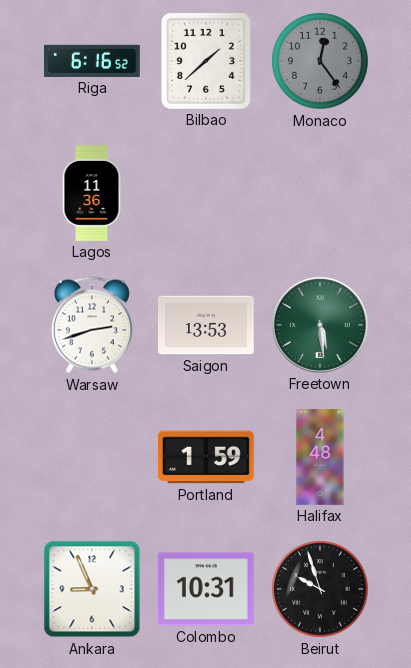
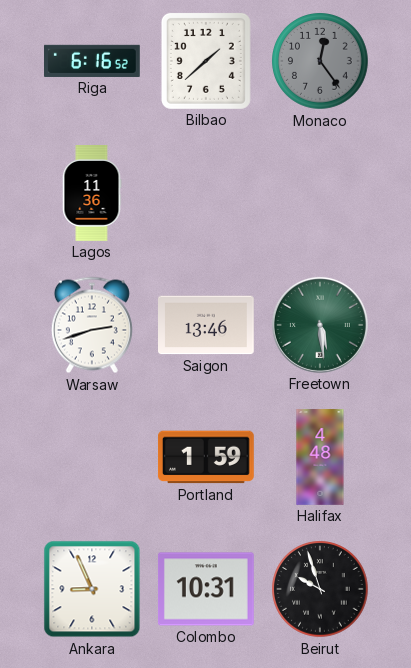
Saigon: 13:53 -> 13:46 (207, 325)
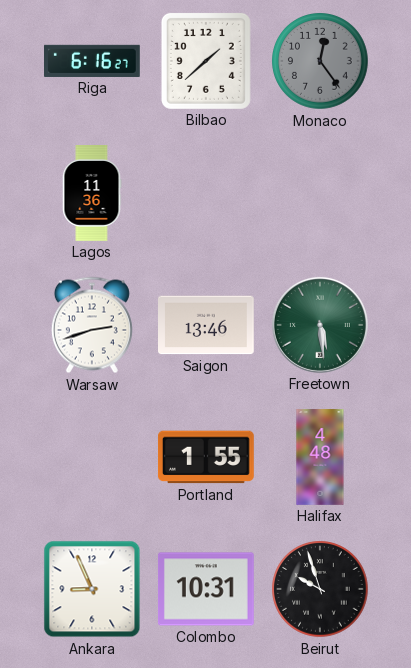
Riga: 6:16:52 -> 6:16:27 (93, 61)
Portland: 1:59 -> 1:55 (207, 457)
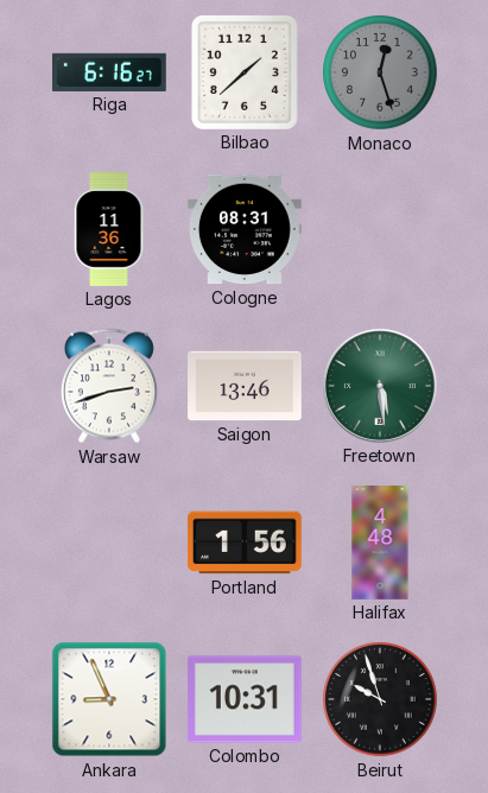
Monaco: 12:24 -> 12:27 (380, 72)
Cologne: none -> 08:31 (246, 229)
Portland: 1:55 -> 1:56 (246, 543)
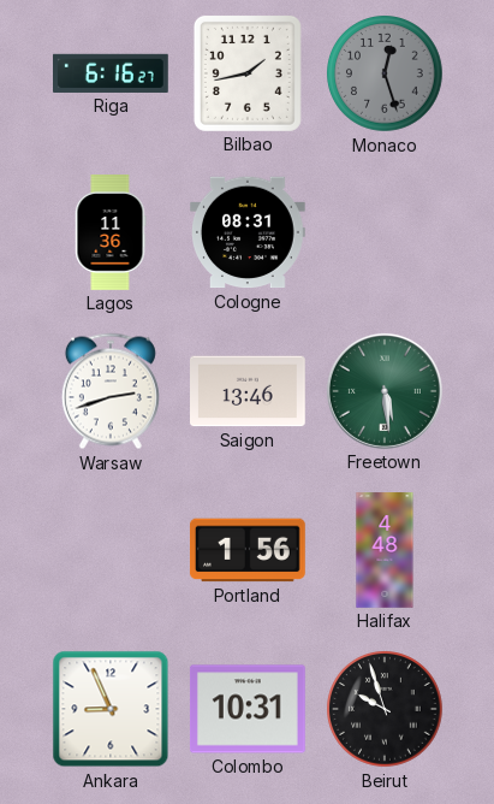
Bilbao: 1:38 -> 1:43 (248, 73)
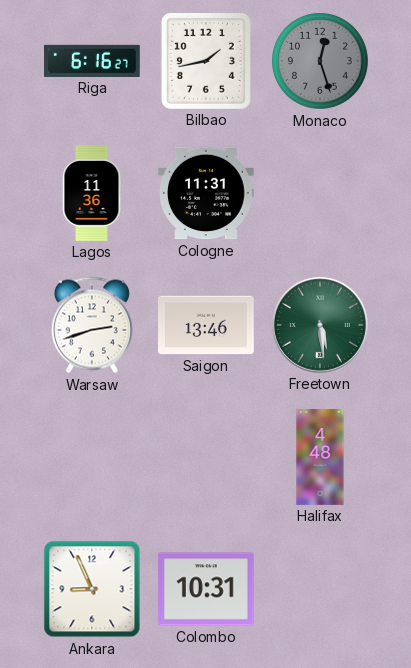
Cologne: 08:31 -> 11:31 (207, 193)
Portland: 1:56 -> none (249, 550)
Beirut: 9:57 -> none (385, 709)
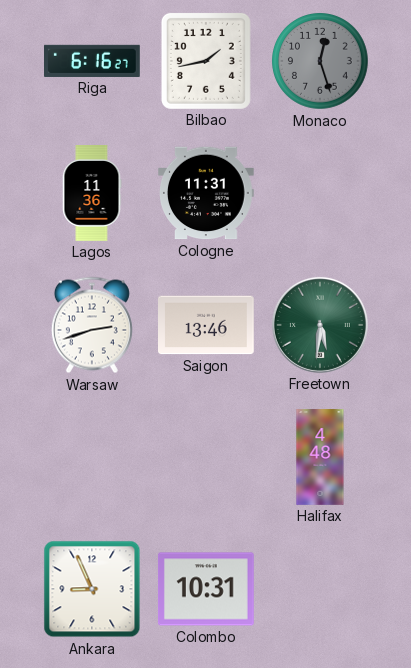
Freetown: 5:29 -> 5:31 (320, 325)
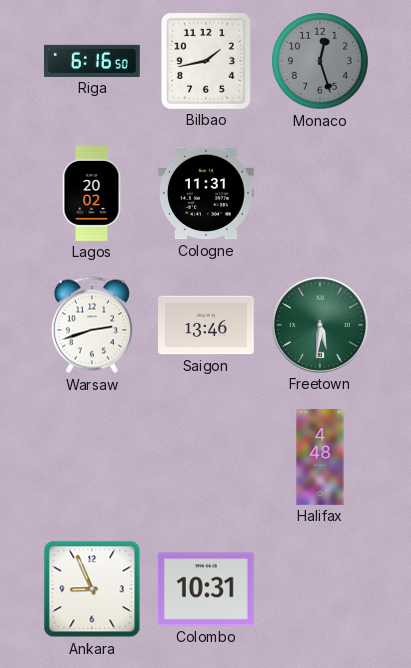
Riga: 6:16:27 -> 6:16:50 (93, 61)
Lagos: 11:36 -> 20:02 (92, 194)
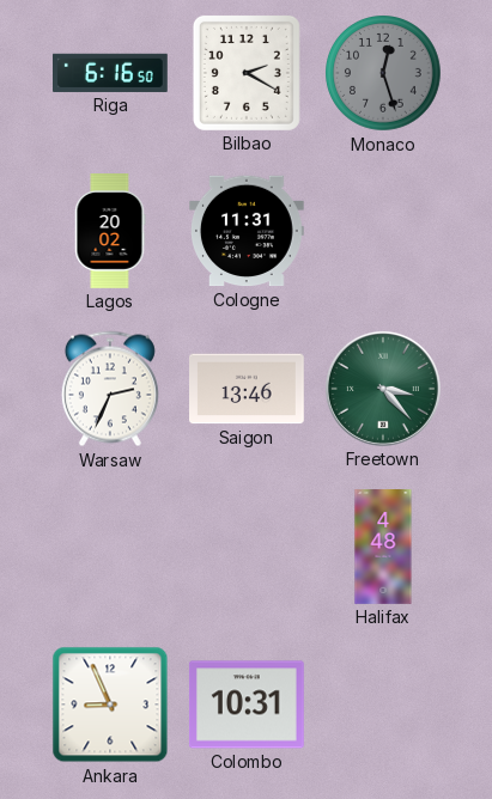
Bilbao: 1:43 -> 2:20 (247, 73)
Warsaw: 2:42 -> 2:34 (110, 389)
Freetown: 5:31 -> 3:23 (383, 389)
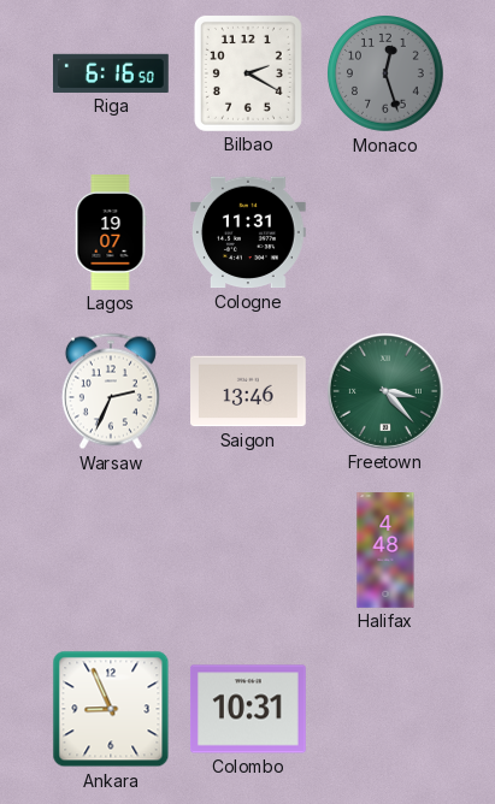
Lagos: 20:02 -> 19:07 (111, 233)
